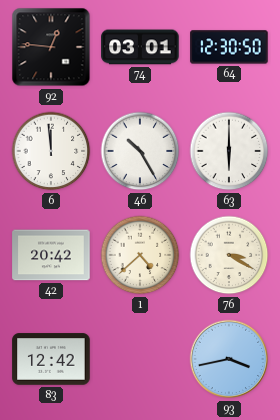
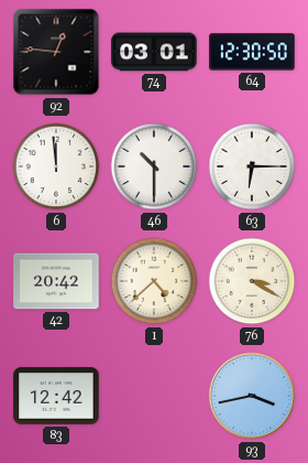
46: 10:25 -> 10:30 (154, 166)
63: 6:00 -> 6:15 (252, 166)
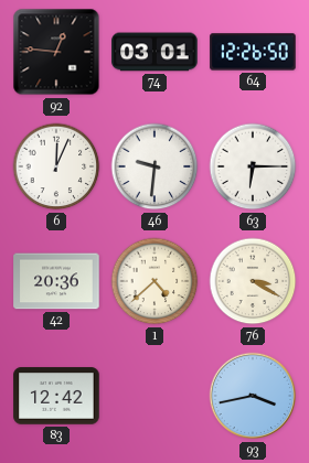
64: 12:30 -> 12:26 (253, 52)
6: 11:59 -> 12:04 (56, 166)
46: 10:30 -> 9:31 (154, 166)
42: 20:42 -> 20:36 (56, 281)
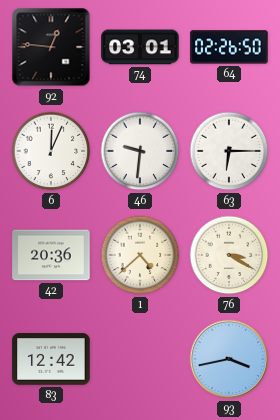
64: 12:26 -> 02:26 (229, 47)
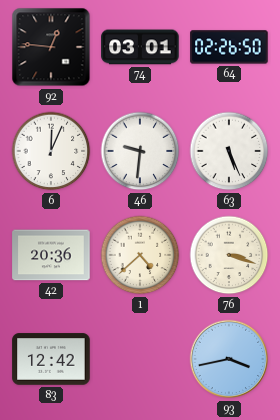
63: 6:15 -> 5:26 (229, 151)
76: 3:20 -> 3:18 (229, 255)
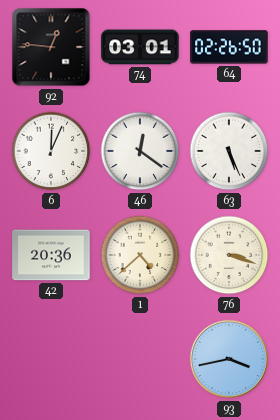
46: 9:31 -> 12:21 (140, 151)
83: 12:42 -> none (51, 359)
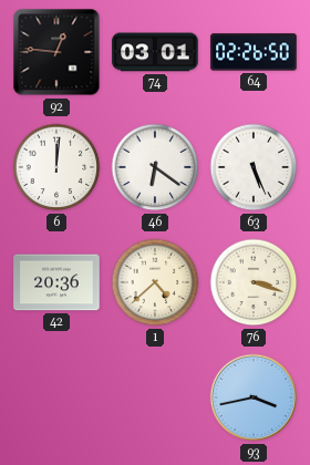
6: 12:04 -> 12:01 (56, 167)
46: 12:21 -> 6:21 (155, 167)
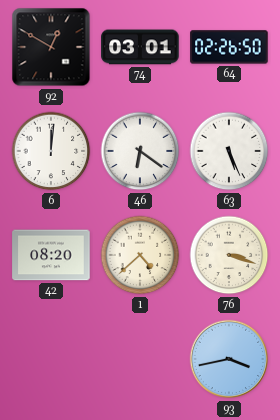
92: 12:46 -> 12:50 (51, 47)
42: 20:36 -> 08:20 (51, 255)
